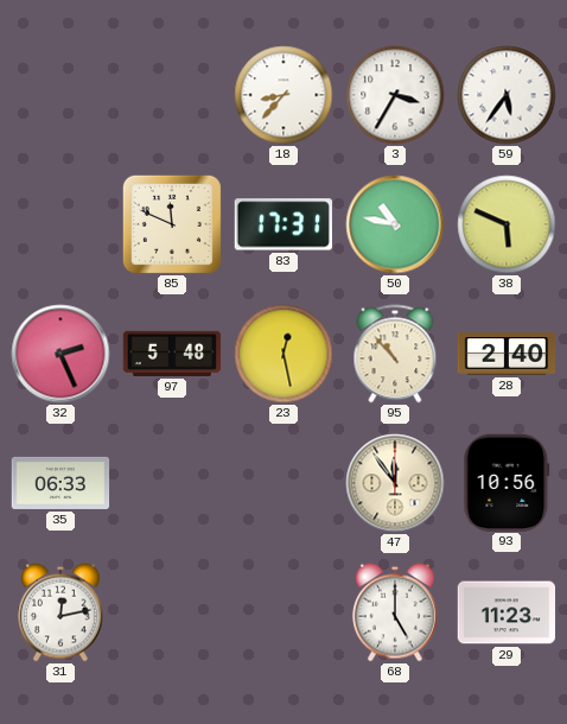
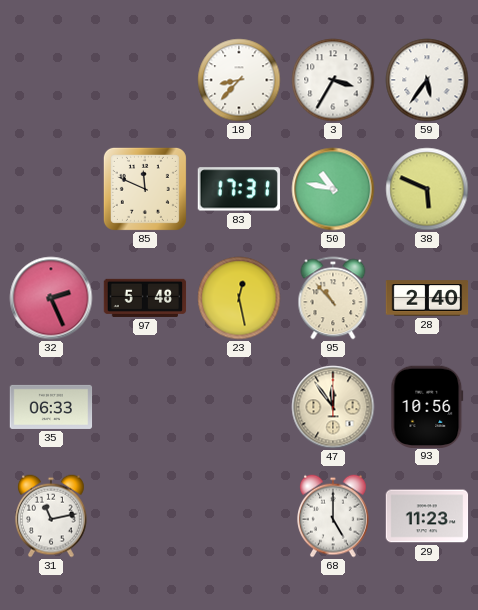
31: 12:13 -> 11:13 (52, 516)
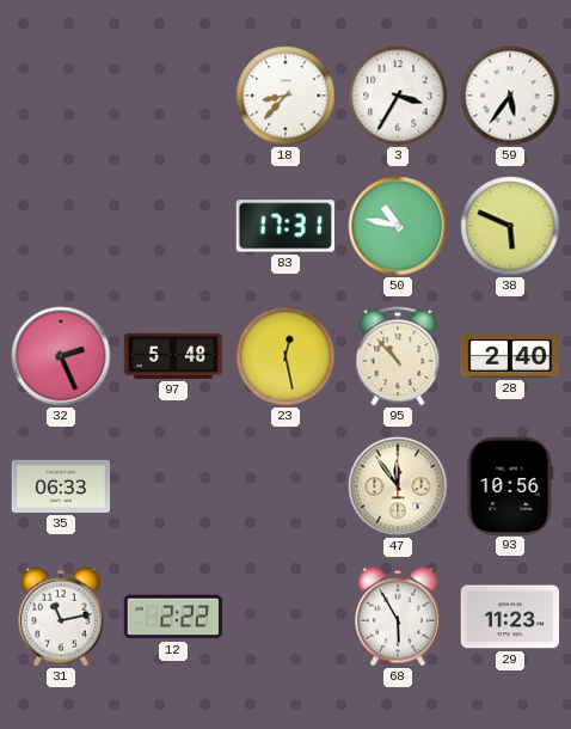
85: 11:49 -> none (145, 189)
12: none -> 2:22 (172, 617)
68: 5:00 -> 5:55 (399, 617)
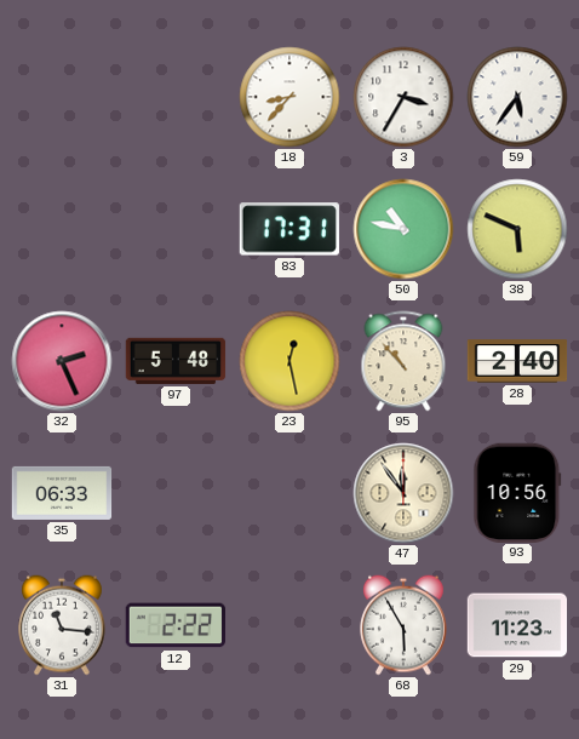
31: 11:13 -> 11:16 (63, 625)
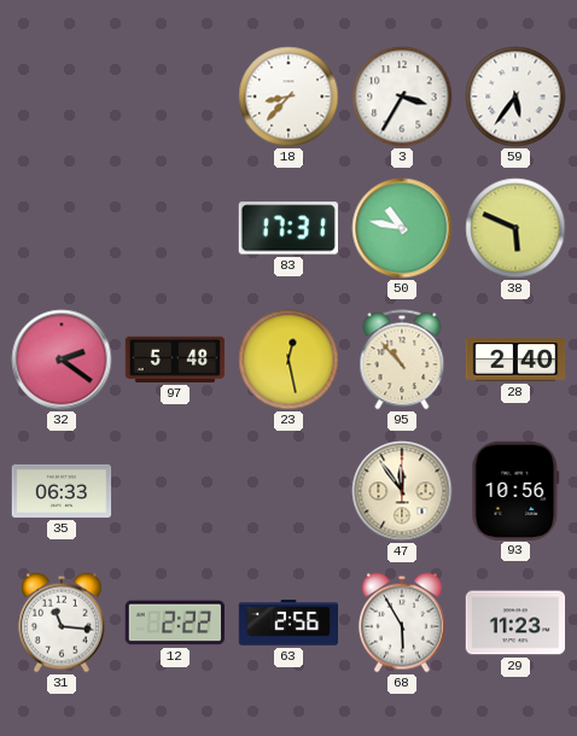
32: 2:26 -> 2:21 (62, 360)
63: none -> 2:56 (288, 623)
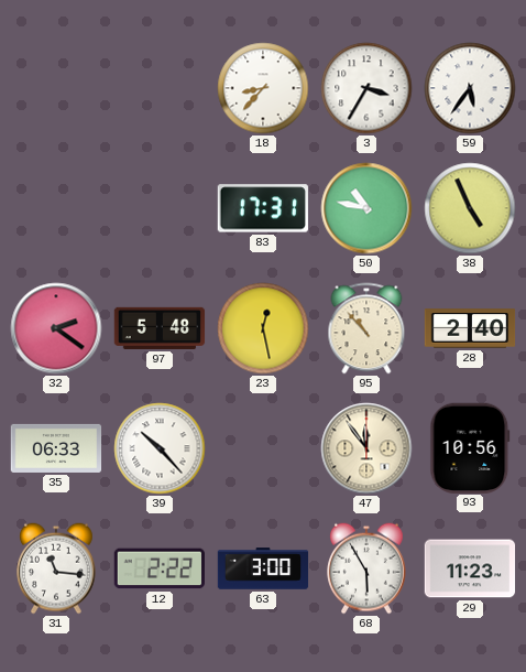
38: 5:49 -> 4:56 (470, 208)
39: none -> 10:23 (160, 448)
63: 2:56 -> 3:00 (263, 568)
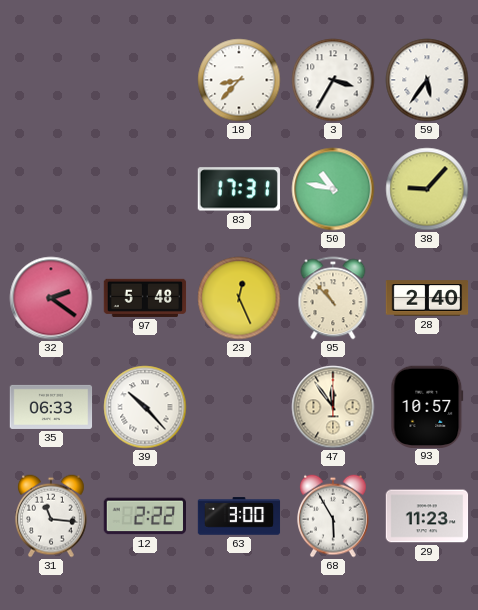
38: 4:56 -> 9:07 (427, 189)
23: 12:28 -> 12:26 (239, 298)
93: 10:56 -> 10:57 (427, 406)
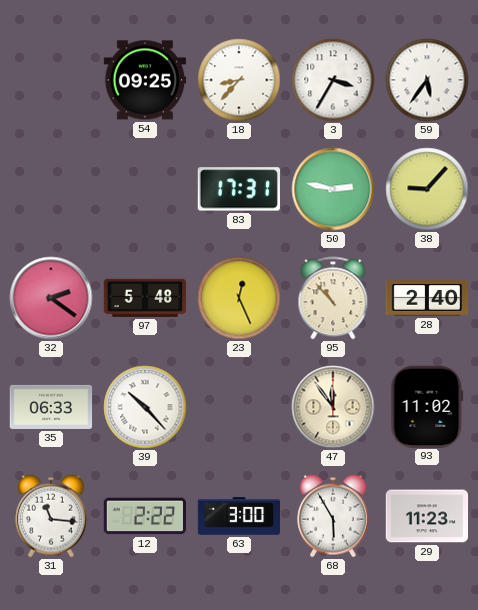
54: none -> 09:25 (145, 80)
50: 10:47 -> 2:47 (333, 189)
93: 10:57 -> 11:02 (427, 406)
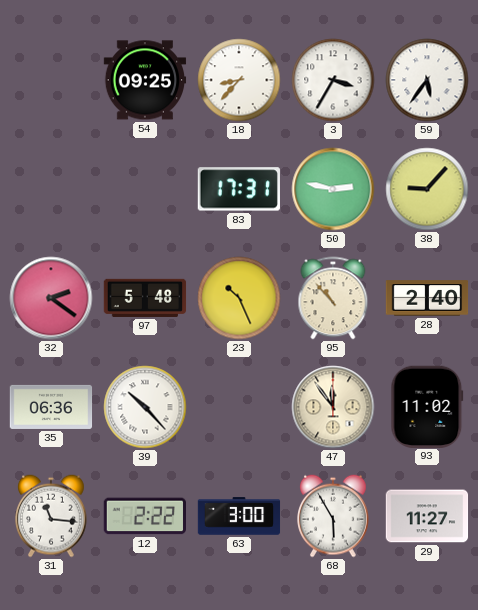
23: 12:26 -> 10:26 (239, 298)
35: 06:33 -> 06:36 (51, 407)
29: 11:23 -> 11:27 (427, 516)
